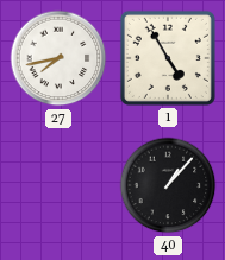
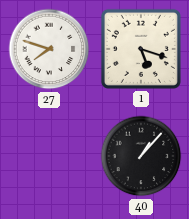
27: 7:43 -> 7:48 (49, 49)
1: 4:55 -> 5:18 (141, 49)
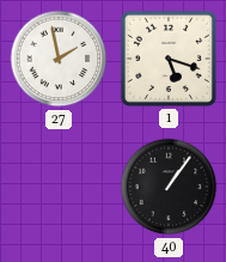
27: 7:48 -> 1:58 (59, 59)
40: 1:07 -> 1:06 (169, 187)
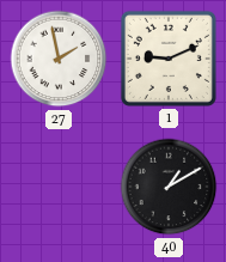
1: 5:18 -> 9:11 (169, 59)
40: 1:06 -> 1:10 (169, 187)
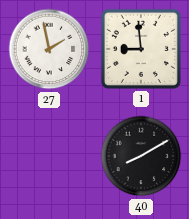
1: 9:11 -> 8:59 (141, 49)
40: 1:10 -> 8:10 (141, 156)
